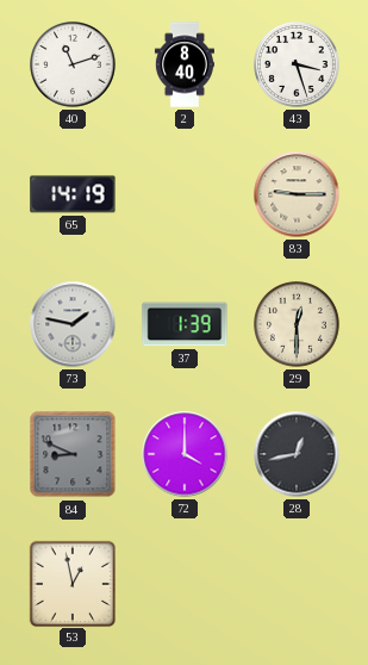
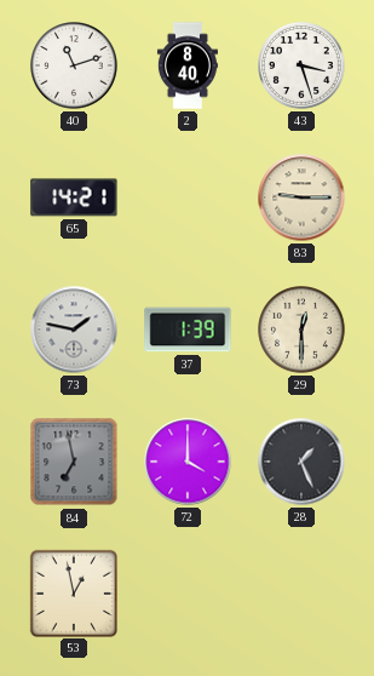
65: 14:19 -> 14:21 (74, 197)
84: 8:49 -> 6:58 (74, 462)
28: 12:43 -> 1:26 (301, 462)
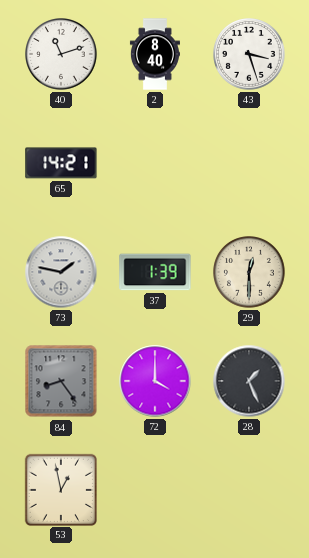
83: 9:15 -> none (301, 197)
84: 6:58 -> 8:24 (61, 381)
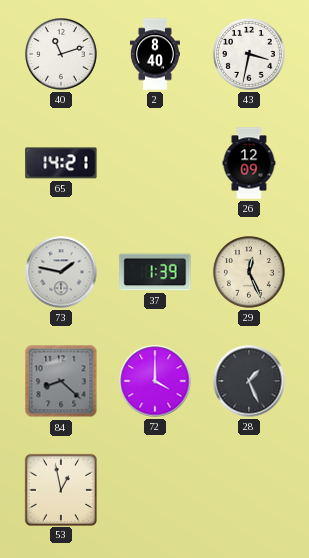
43: 3:27 -> 3:32 (250, 55)
26: none -> 12:09 (249, 163)
29: 12:30 -> 12:26 (250, 273)
84: 8:24 -> 8:22 (61, 381)
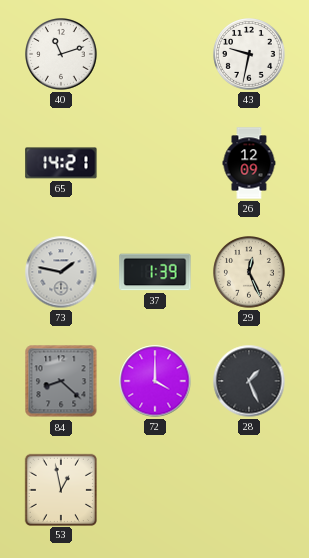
2: 8:40 -> none (155, 54)
43: 3:32 -> 9:32 (250, 55)
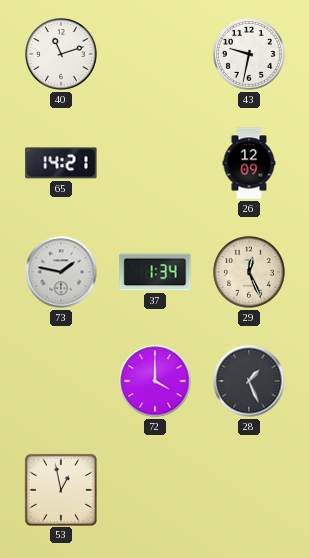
37: 1:39 -> 1:34 (155, 272)
84: 8:22 -> none (61, 381)
